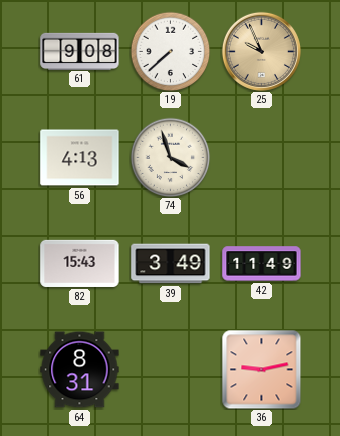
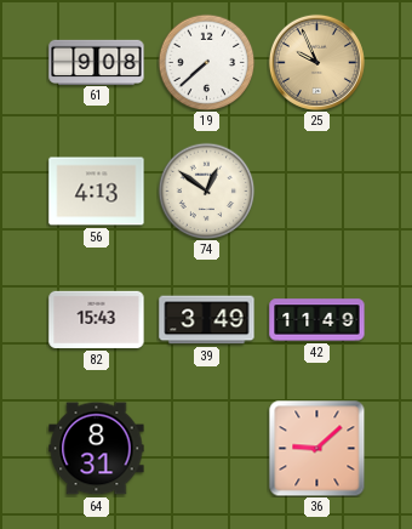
74: 3:57 -> 12:51 (206, 190)
36: 9:13 -> 9:08 (316, 448)
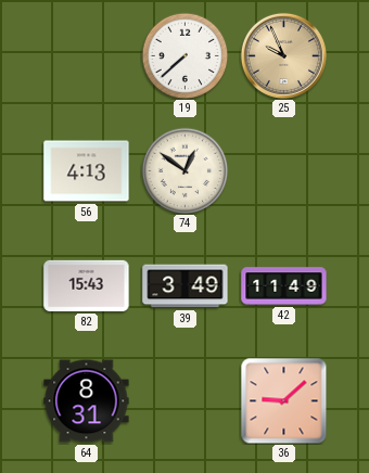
61: 9:08 -> none (97, 62)
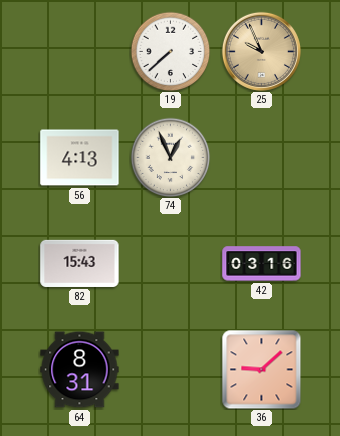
74: 12:51 -> 12:56 (170, 157)
39: 3:49 -> none (186, 286)
42: 11:49 -> 03:16 (262, 264)
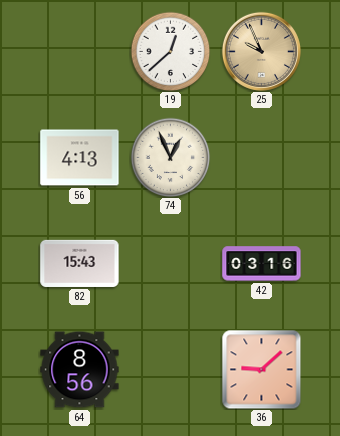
19: 7:38 -> 12:38 (170, 51)
64: 8:31 -> 8:56 (80, 370)
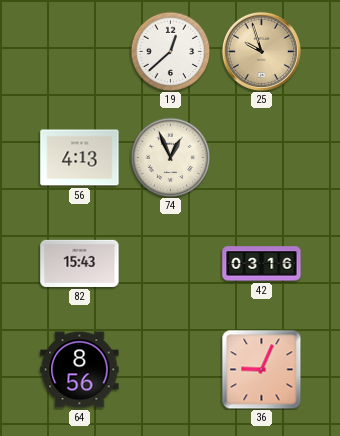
25: 9:56 -> 9:57 (261, 51)
36: 9:08 -> 9:04 (261, 369)
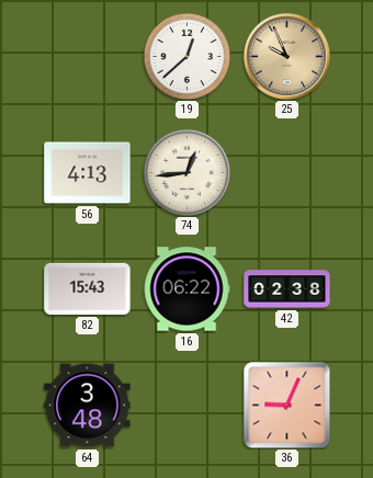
25: 9:57 -> 9:56 (286, 56)
74: 12:56 -> 12:44 (187, 172)
16: none -> 06:22 (187, 289)
42: 03:16 -> 02:38 (287, 289)
64: 8:56 -> 3:48 (88, 406)
